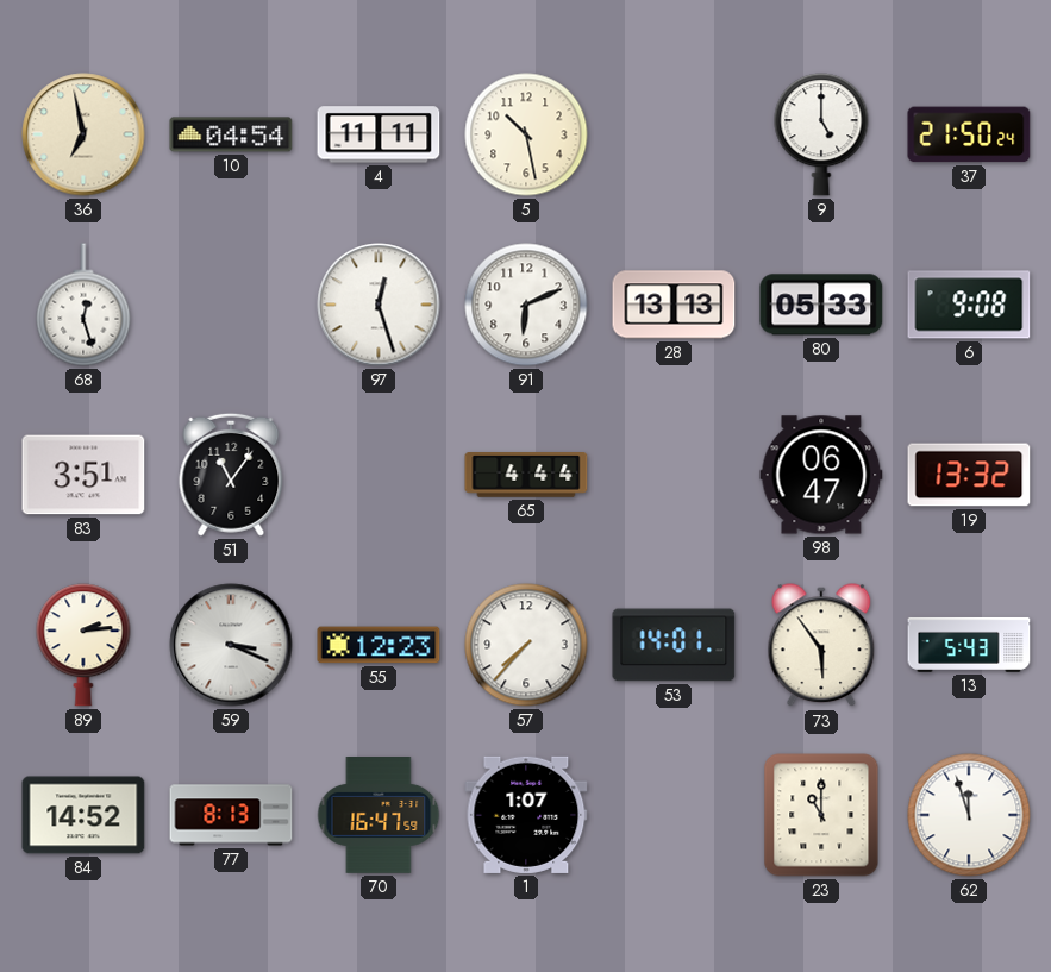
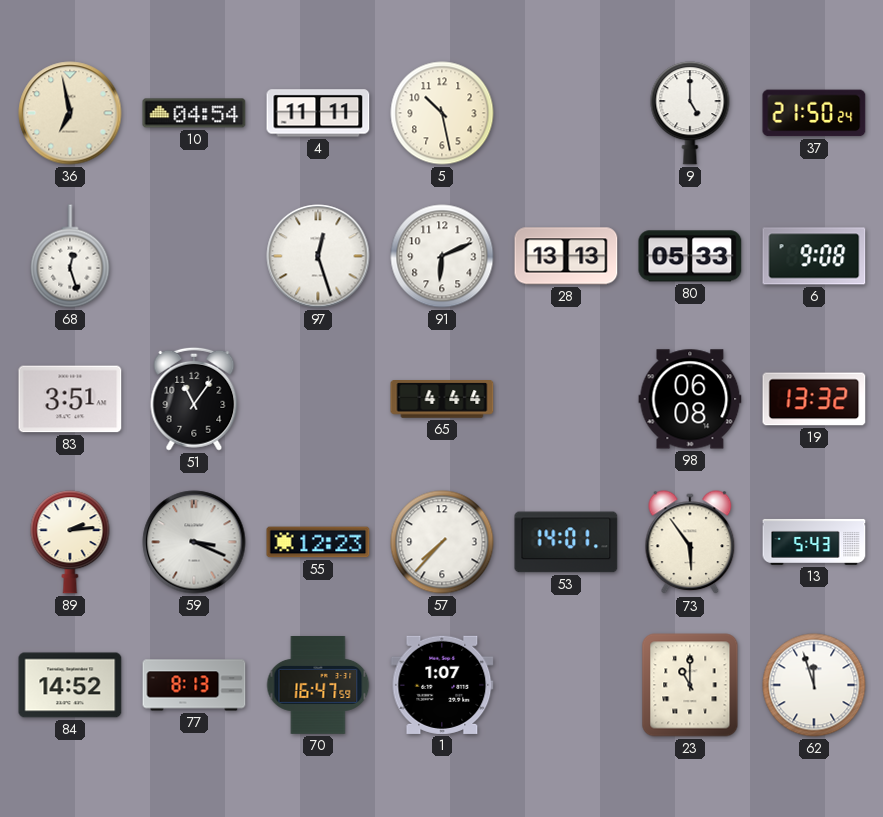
98: 06:47 -> 06:08 (690, 399)
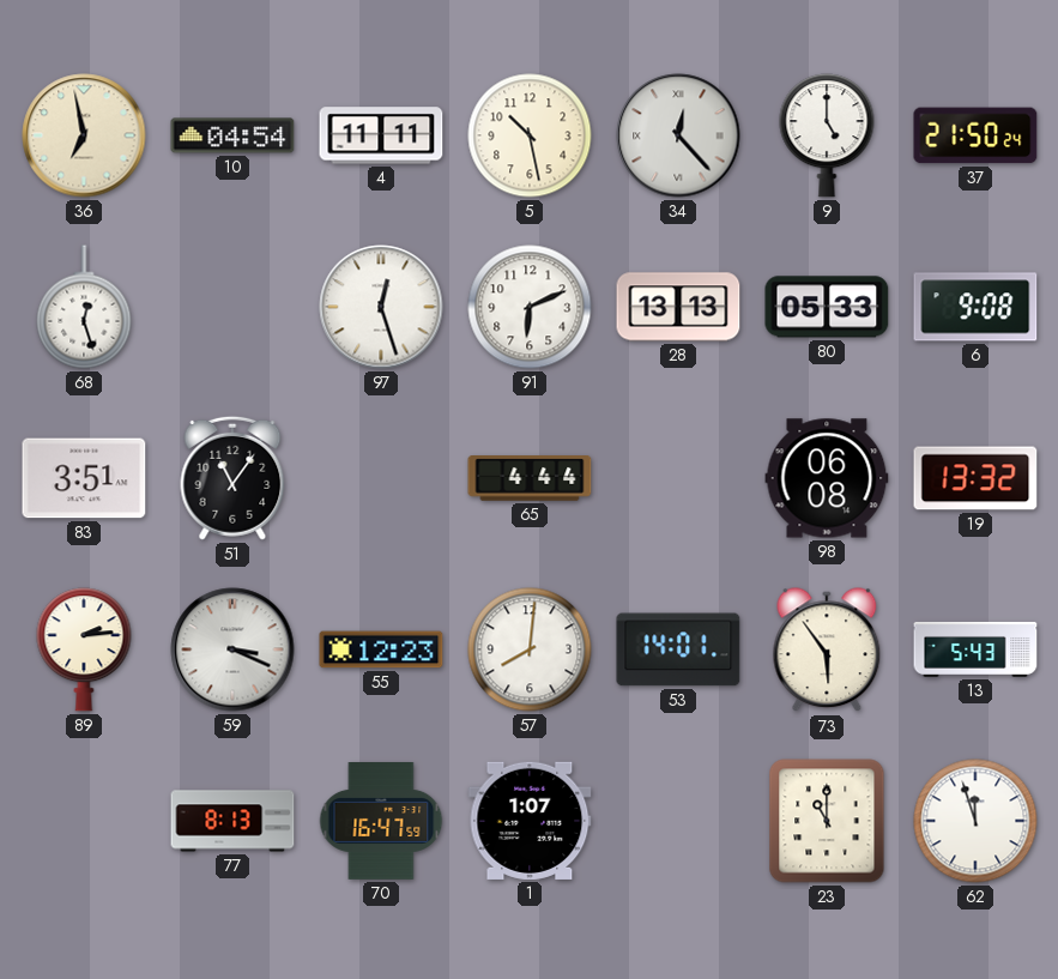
34: none -> 12:23 (678, 135)
57: 7:37 -> 8:01 (530, 649)
84: 14:52 -> none (70, 685)
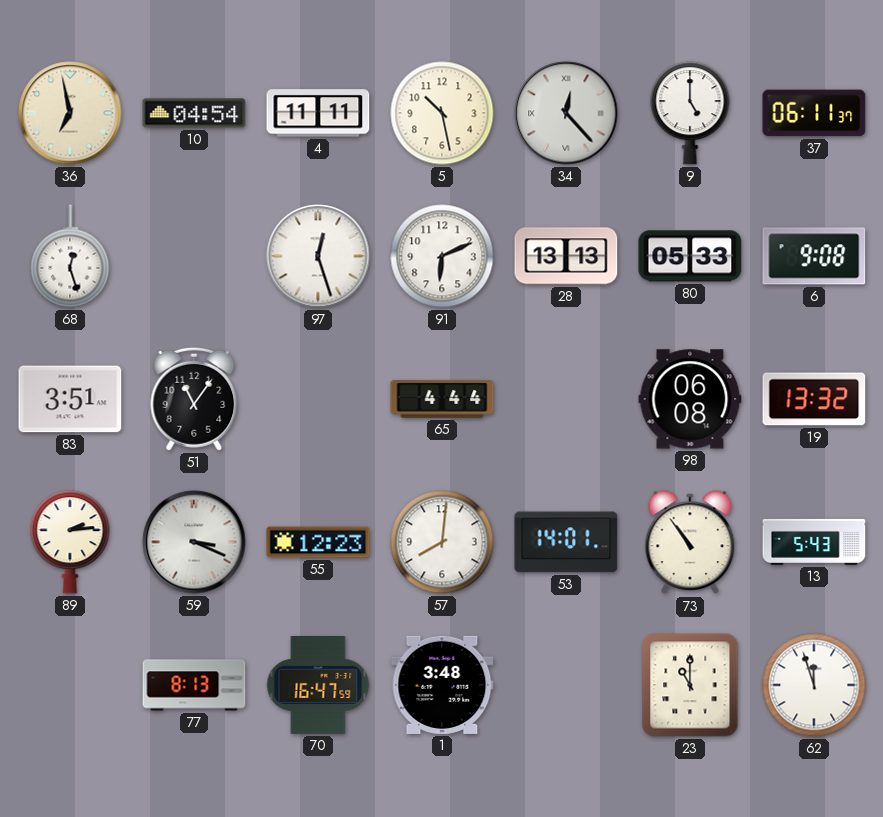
37: 21:50 -> 06:11 (814, 113)
73: 5:54 -> 10:54 (690, 543)
1: 1:07 -> 3:48 (442, 685)
